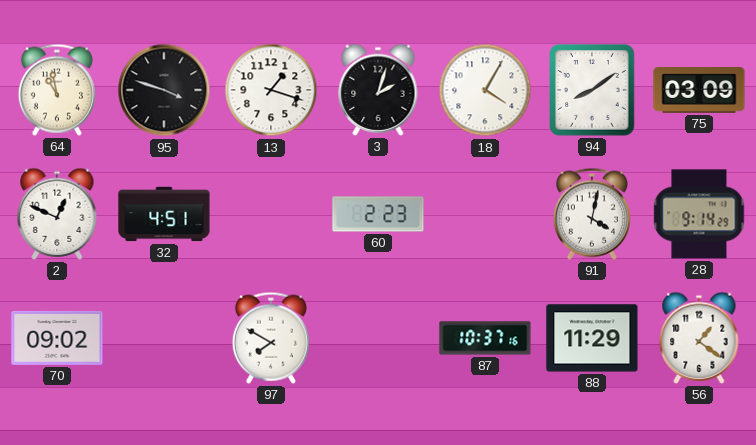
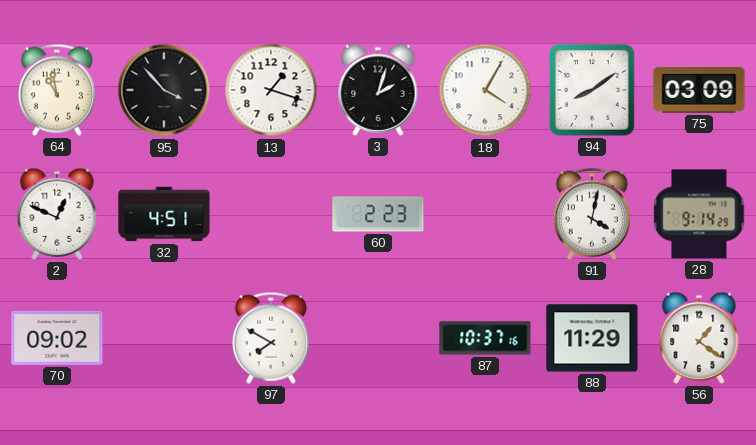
95: 3:48 -> 3:53 (164, 90)
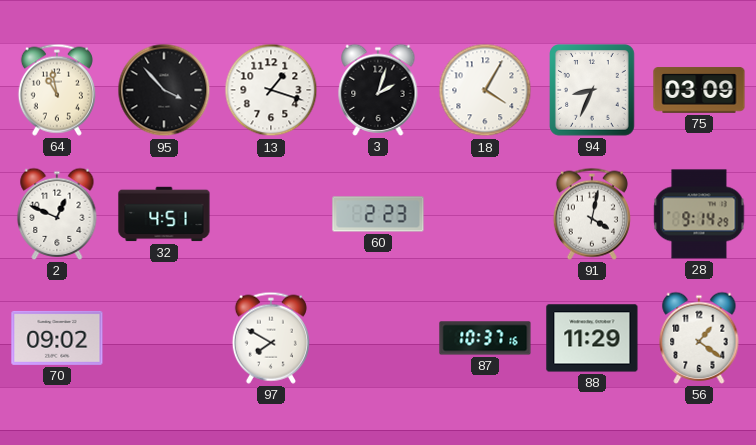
94: 8:09 -> 8:34 (593, 91)
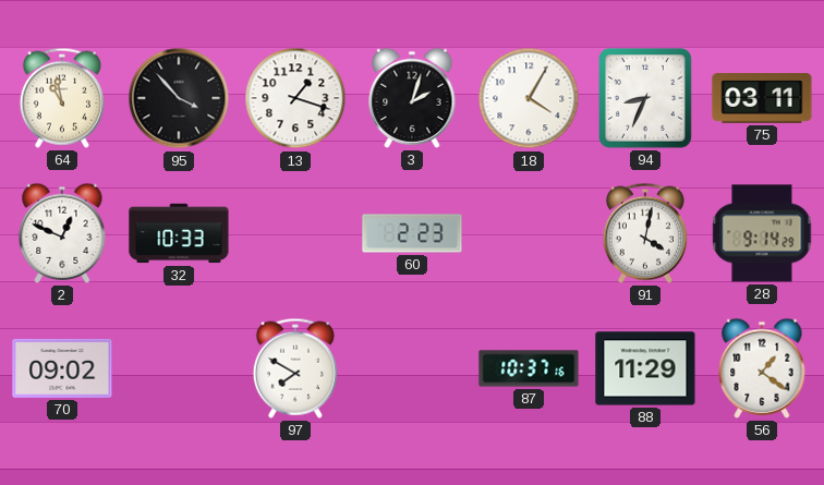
75: 03:09 -> 03:11 (762, 98)
32: 4:51 -> 10:33 (179, 233)
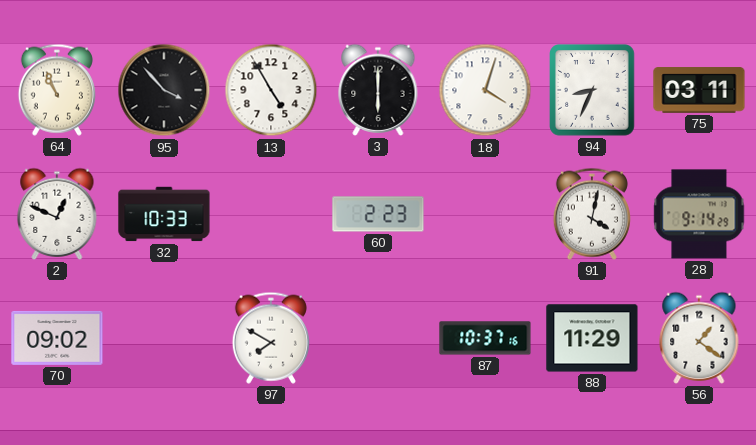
64: 10:58 -> 10:56 (57, 90)
13: 1:18 -> 4:55 (271, 90)
3: 2:03 -> 6:00 (378, 90)
18: 4:05 -> 4:03 (485, 90)
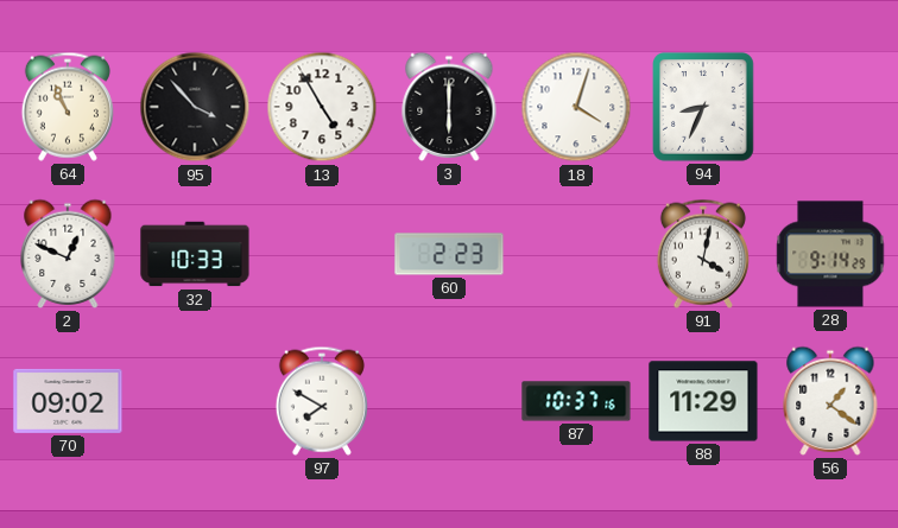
75: 03:11 -> none (699, 90)
